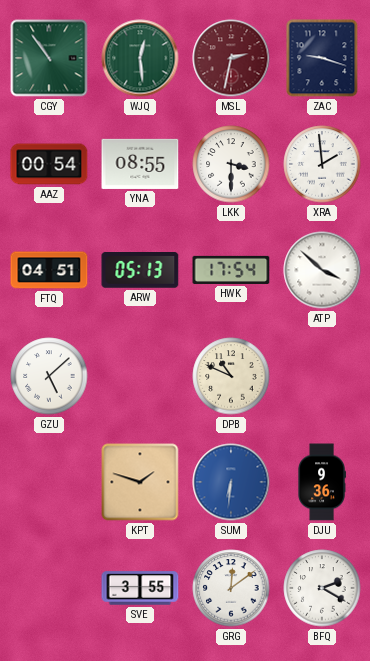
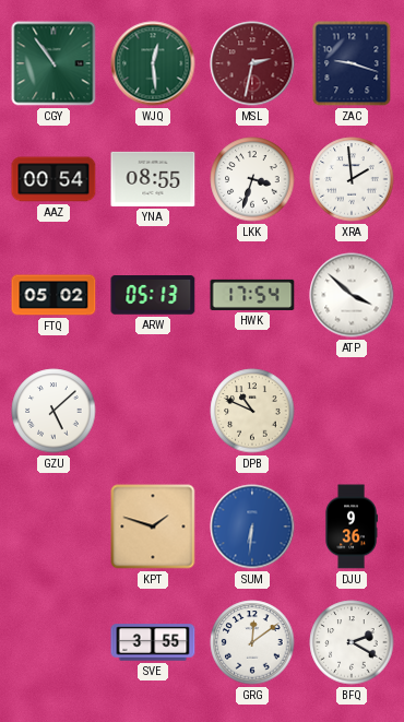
LKK: 3:30 -> 3:33 (252, 179)
FTQ: 04:51 -> 05:02 (54, 295)
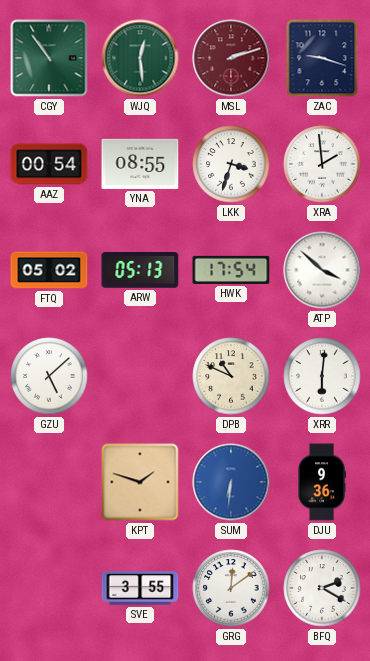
MSL: 2:32 -> 2:12 (231, 58)
XRR: none -> 6:01 (322, 376)
